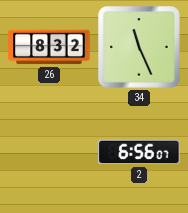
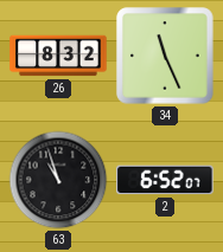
63: none -> 10:57 (58, 180)
2: 6:56 -> 6:52 (165, 180)
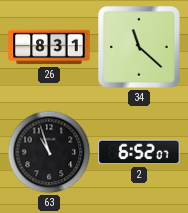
26: 8:32 -> 8:31 (49, 47)
34: 11:26 -> 11:22 (139, 47)
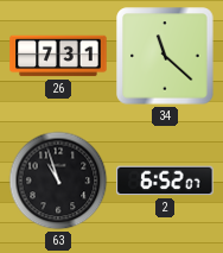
26: 8:31 -> 7:31 (58, 56)
